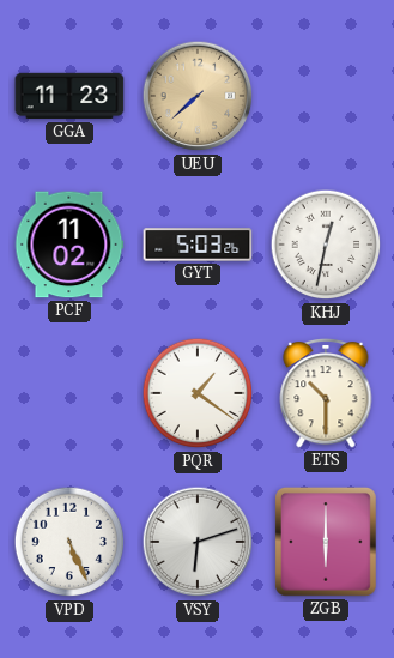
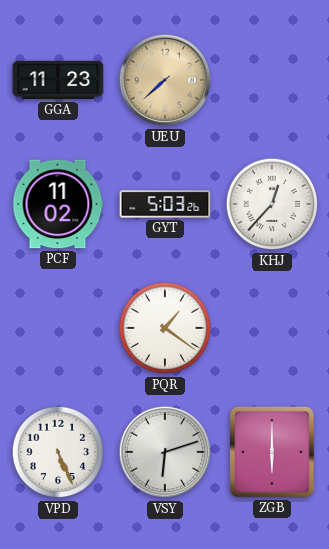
KHJ: 12:32 -> 12:37 (272, 204)
ETS: 10:30 -> none (326, 393)
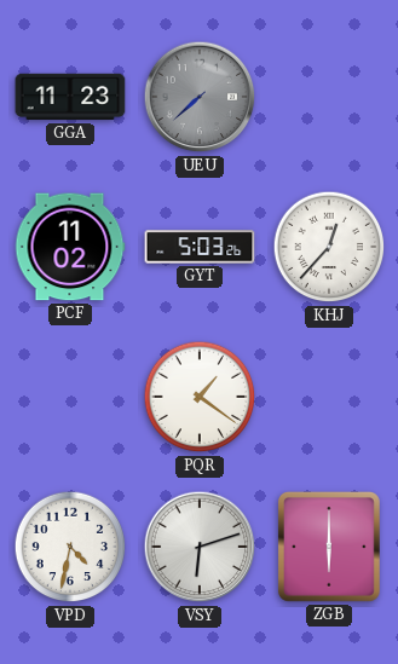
UEU dial: champagne -> grey (200, 97)
VPD: 5:26 -> 4:32 (70, 547)
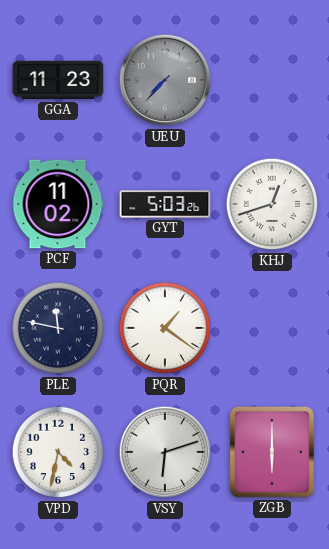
UEU: 7:38 -> 7:37 (165, 80)
KHJ: 12:37 -> 12:42 (272, 204)
PLE: none -> 11:47 (58, 328)
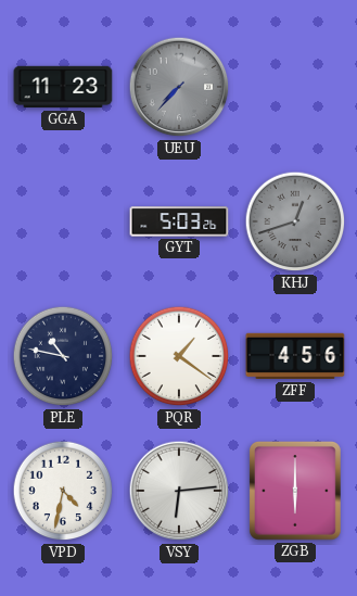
PCF: 11:02 -> none (58, 204)
KHJ dial: white -> grey (295, 221)
PLE: 11:47 -> 10:47 (63, 356)
ZFF: none -> 4:56 (295, 356)
VSY: 6:12 -> 6:14 (179, 491)
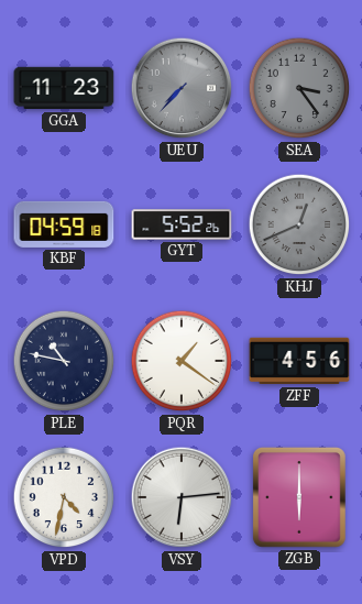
SEA: none -> 3:24 (299, 88)
KBF: none -> 04:59 (64, 224)
GYT: 5:03 -> 5:52 (182, 224)
KHJ: 12:42 -> 12:41 (299, 224)
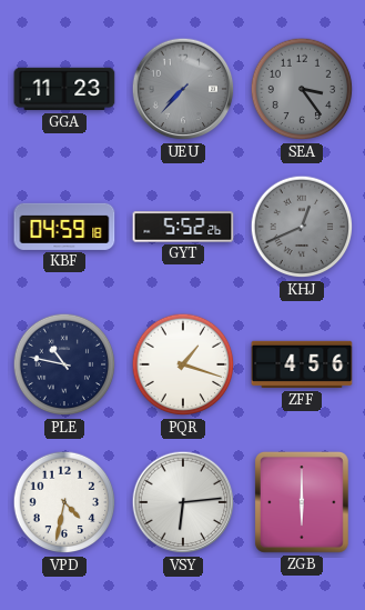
PQR: 1:21 -> 1:18 (183, 364)
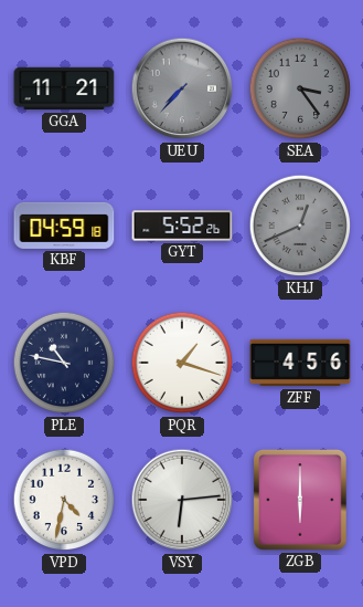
GGA: 11:23 -> 11:21 (64, 88)
